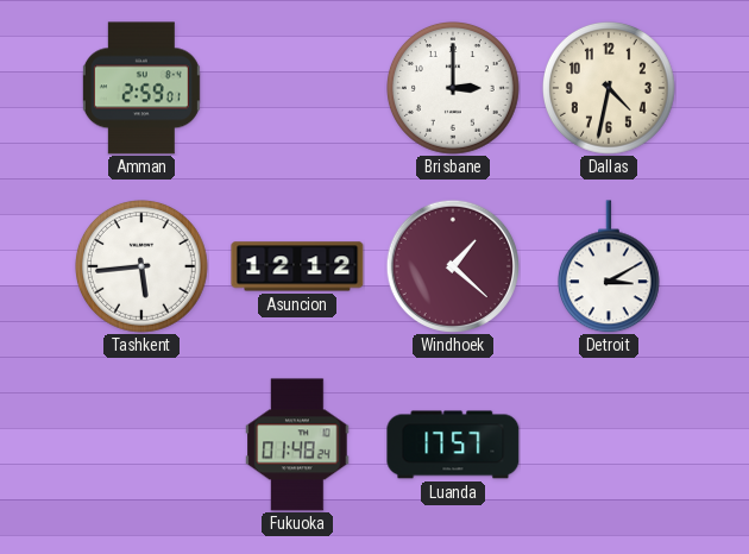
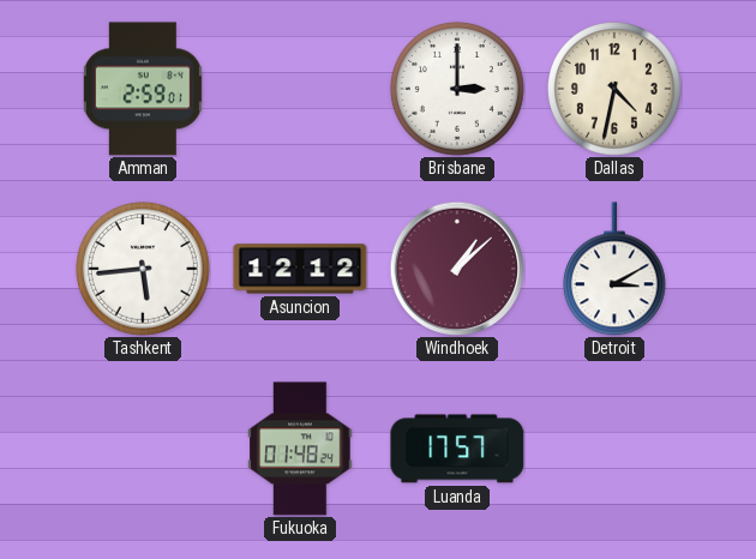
Windhoek: 1:22 -> 1:08 (456, 268)
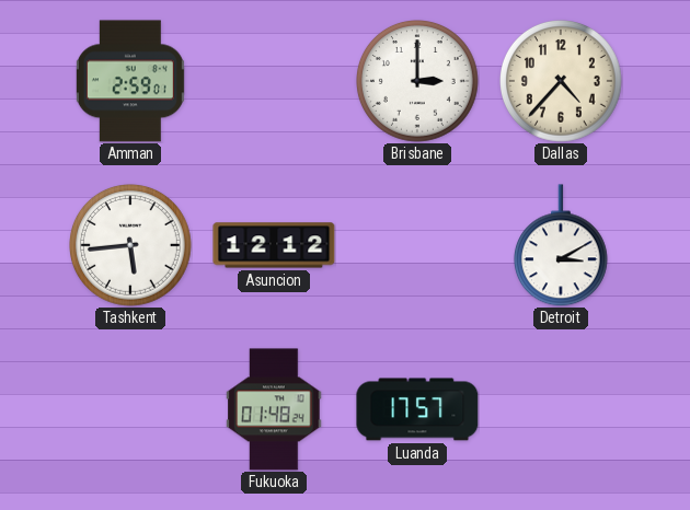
Dallas: 4:32 -> 4:37 (562, 82)
Windhoek: 1:08 -> none (456, 268)
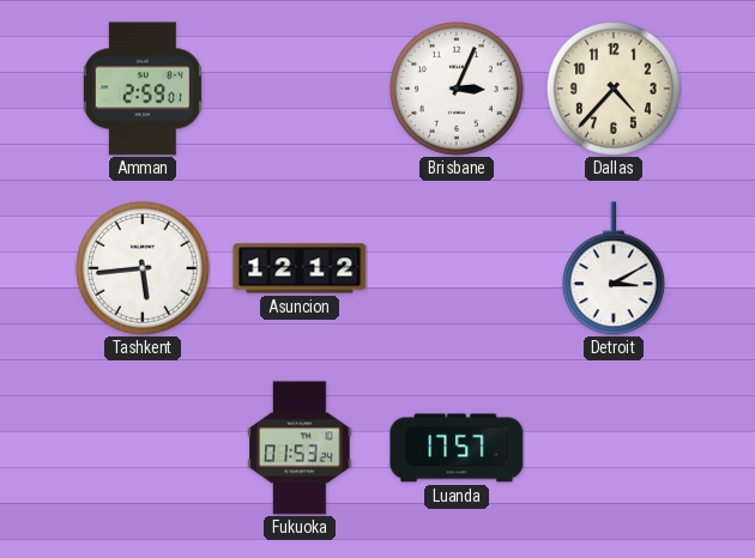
Brisbane: 3:00 -> 3:04 (458, 90)
Fukuoka: 01:48 -> 01:53 (300, 448)
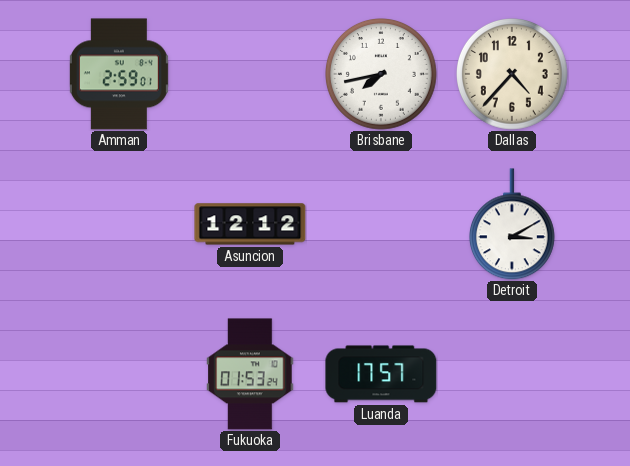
Brisbane: 3:04 -> 7:43 (382, 75)
Tashkent: 5:44 -> none (144, 269)
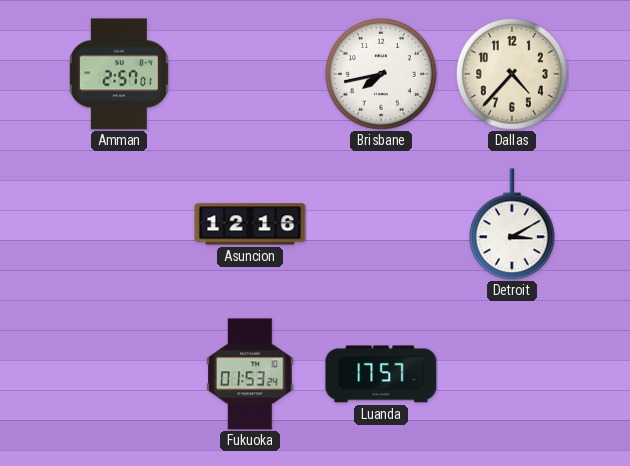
Amman: 2:59 -> 2:57 (119, 74)
Asuncion: 12:12 -> 12:16 (250, 224)
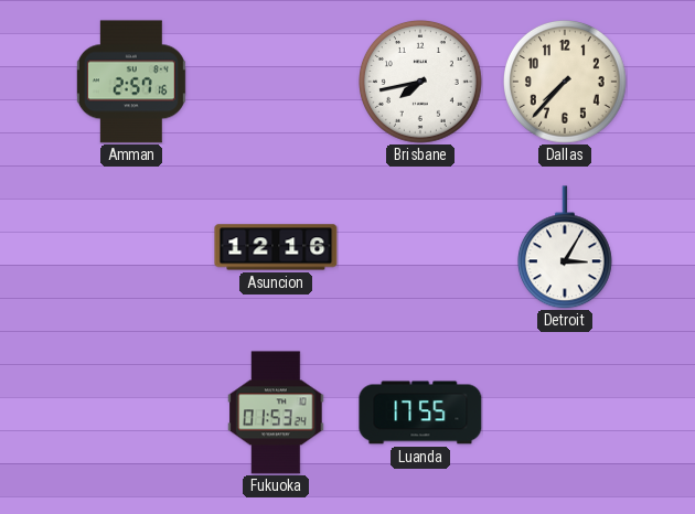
Amman: 2:57:01 -> 2:57:16 (131, 82)
Dallas: 4:37 -> 7:37 (566, 83)
Detroit: 3:10 -> 3:05 (565, 247)
Luanda: 17:57 -> 17:55 (420, 413)
